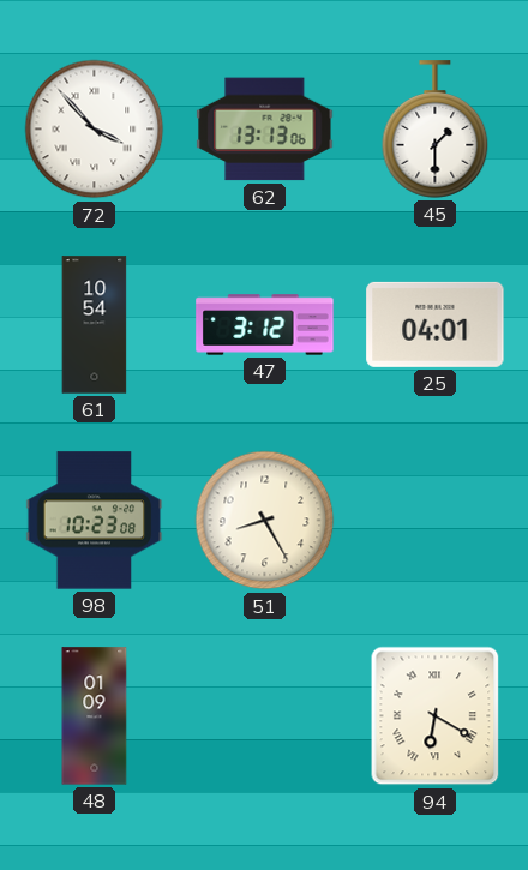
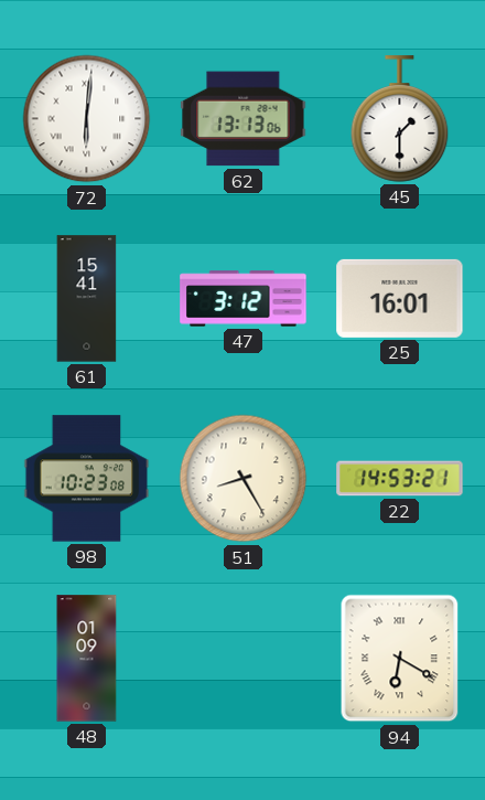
72: 3:53 -> 6:01 (87, 119)
61: 10:54 -> 15:41 (87, 299)
25: 04:01 -> 16:01 (400, 298)
22: none -> 14:53 (400, 479)
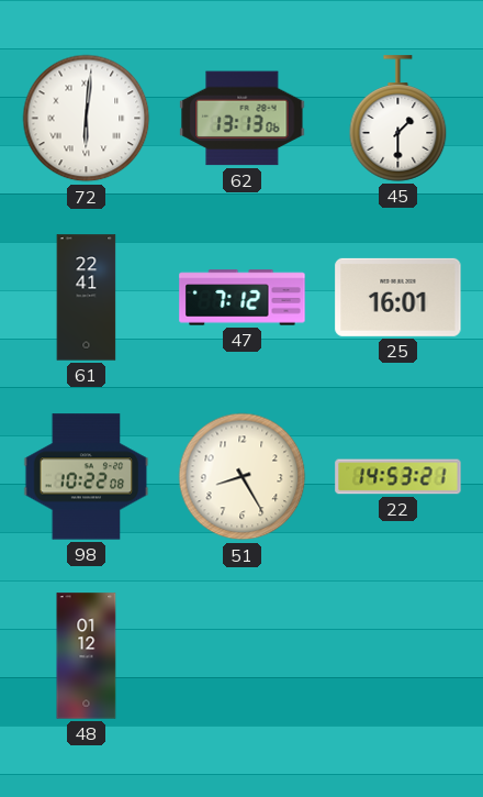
61: 15:41 -> 22:41 (87, 298)
47: 3:12 -> 7:12 (243, 298)
98: 10:23 -> 10:22 (87, 477)
48: 01:09 -> 01:12 (87, 656)
94: 6:20 -> none (400, 659)
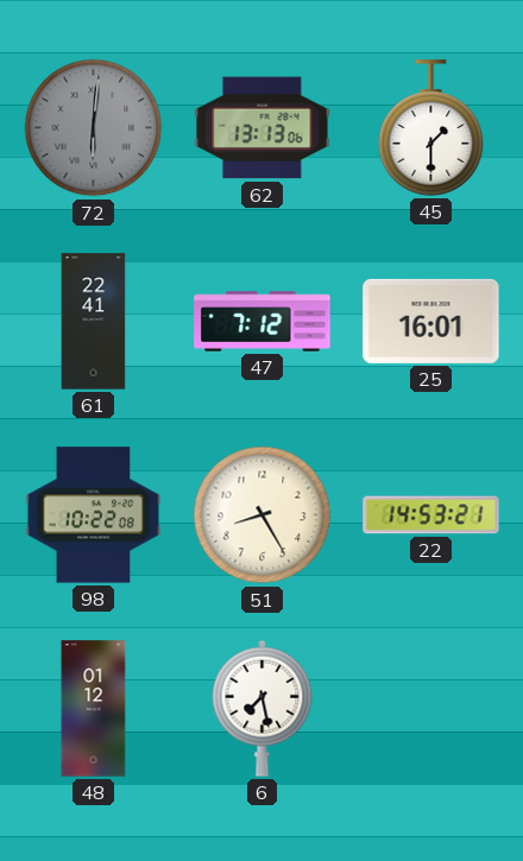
72 dial: white -> grey (94, 128)
6: none -> 7:28 (263, 708)
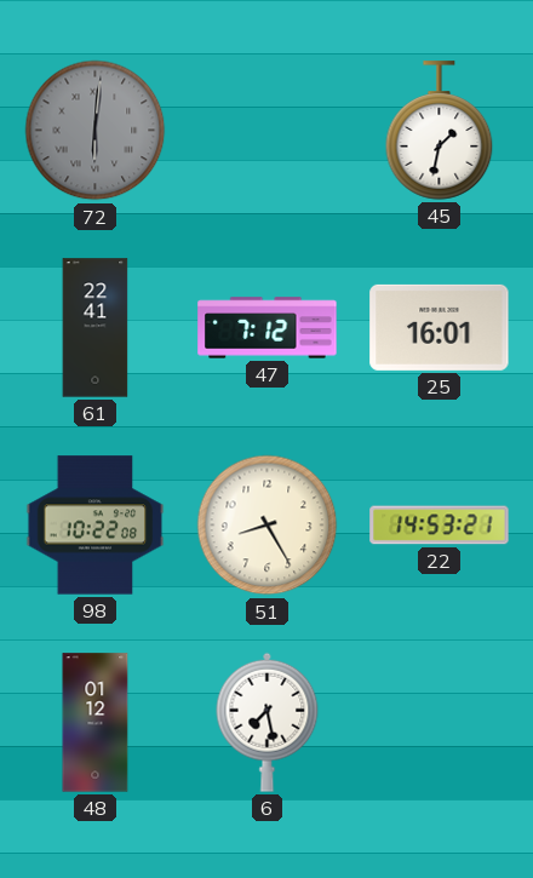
62: 13:13 -> none (263, 128)
45: 1:30 -> 1:32 (440, 131)
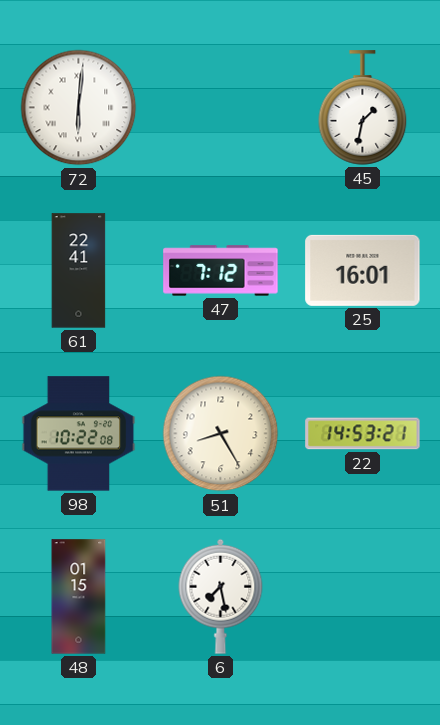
72 dial: grey -> white (79, 108)
48: 01:12 -> 01:15 (79, 597)
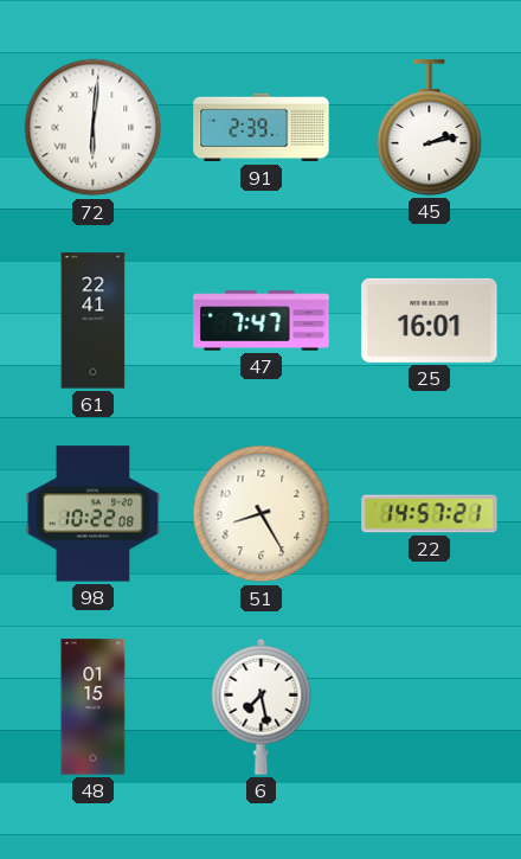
91: none -> 2:39 (262, 128)
45: 1:32 -> 2:13 (430, 128)
47: 7:12 -> 7:47 (262, 321)
22: 14:53 -> 14:57 (430, 514)
